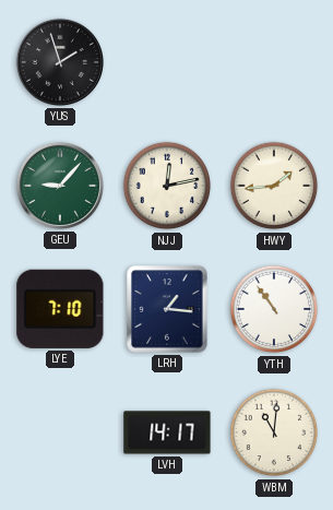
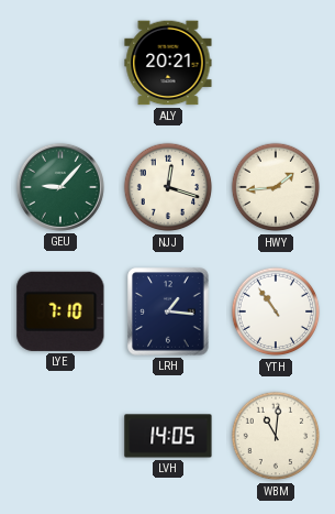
YUS: 1:57 -> none (60, 62)
ALY: none -> 20:21 (168, 63)
NJJ: 12:13 -> 12:18 (168, 187)
LVH: 14:17 -> 14:05 (168, 436)
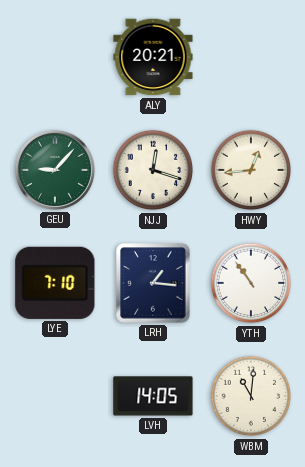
HWY: 1:44 -> 12:44 (251, 170)
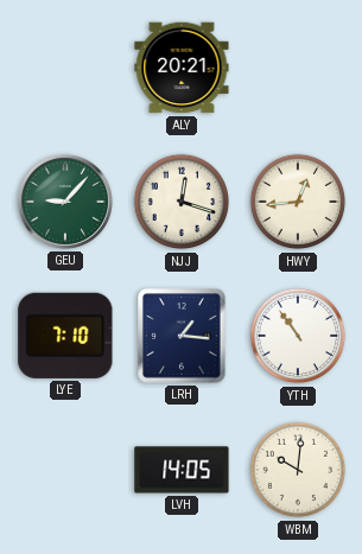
WBM: 11:01 -> 10:01 (298, 470)
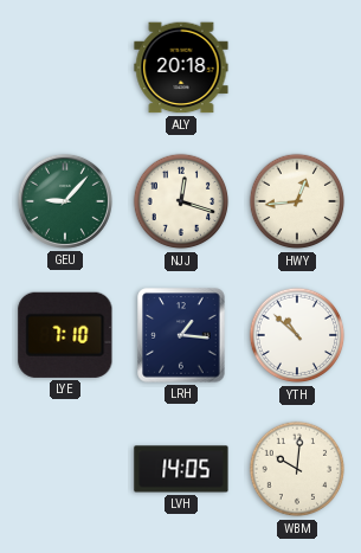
ALY: 20:21 -> 20:18 (181, 67)
YTH: 10:54 -> 10:52 (297, 335)
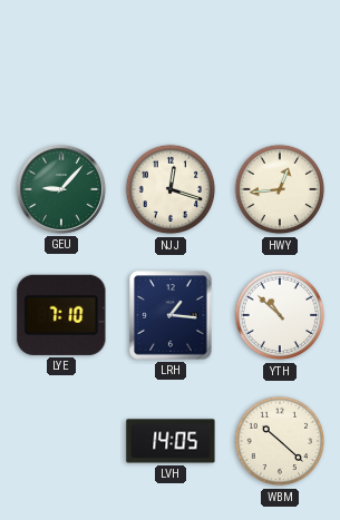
ALY: 20:18 -> none (181, 67)
WBM: 10:01 -> 10:22 (280, 441)
